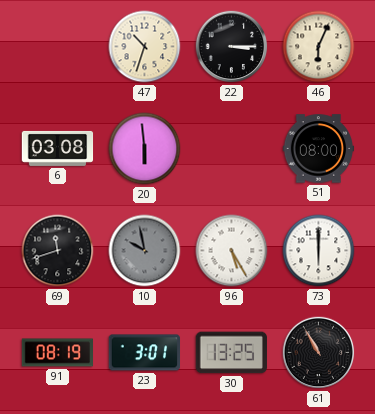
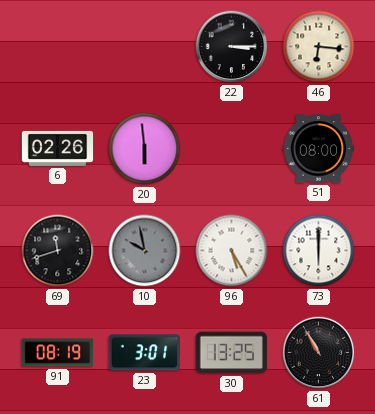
47: 10:33 -> none (145, 47)
46: 6:04 -> 6:16 (319, 47)
6: 03:08 -> 02:26 (58, 148)
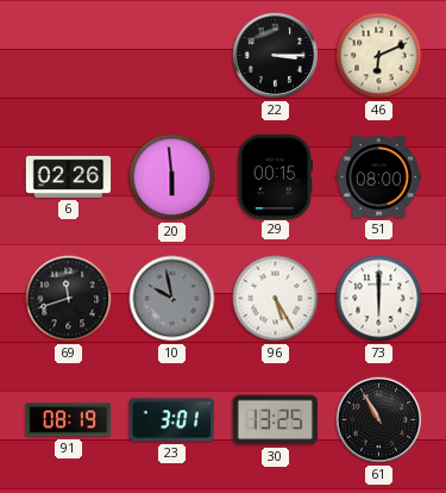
46: 6:16 -> 6:11 (379, 56)
29: none -> 00:15 (275, 176)
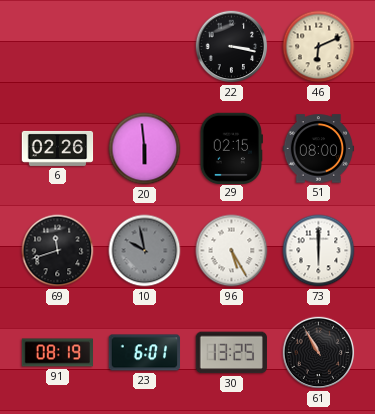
22: 3:15 -> 3:17 (232, 47)
29: 00:15 -> 02:15 (231, 148)
23: 3:01 -> 6:01 (144, 353)
